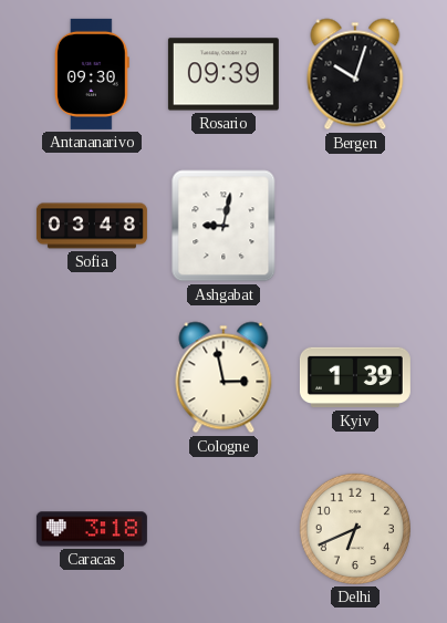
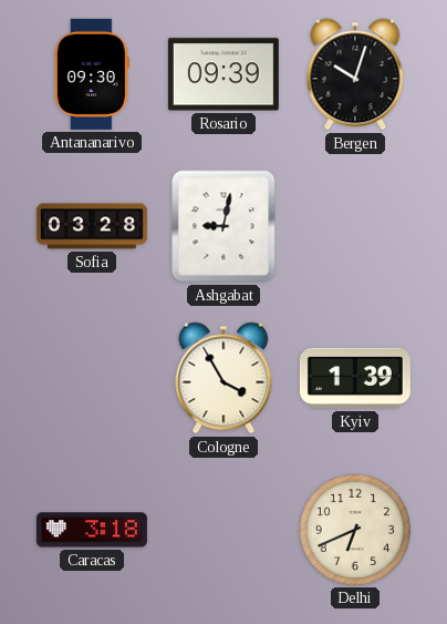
Sofia: 03:48 -> 03:28 (92, 226)
Cologne: 2:58 -> 3:55 (224, 378)
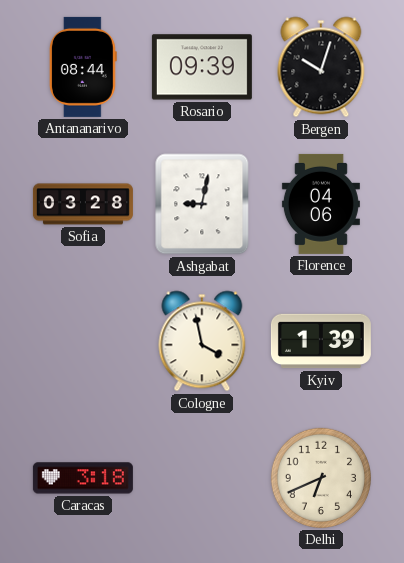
Antananarivo: 09:30 -> 08:44 (83, 67)
Florence: none -> 04:06 (321, 204)
Cologne: 3:55 -> 3:58 (202, 341)
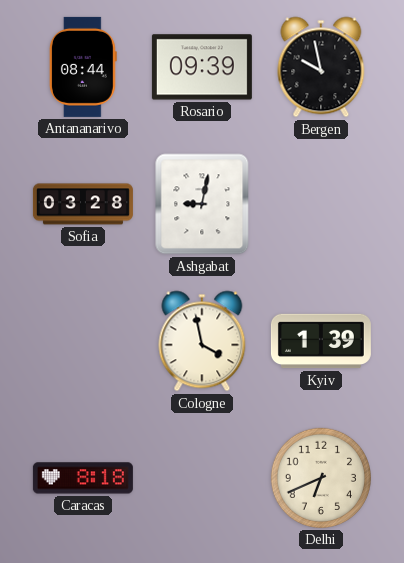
Bergen: 10:03 -> 9:58 (321, 67)
Florence: 04:06 -> none (321, 204)
Caracas: 3:18 -> 8:18 (83, 478)
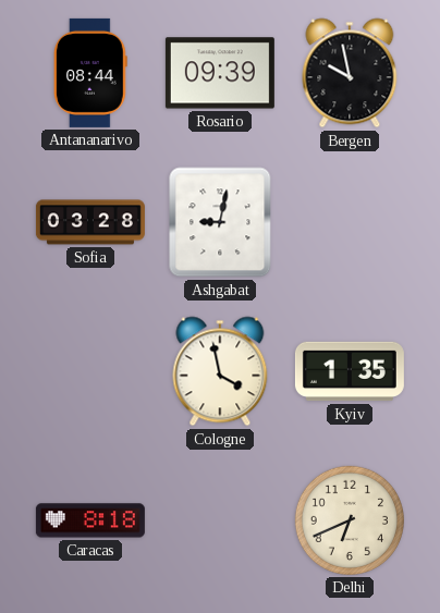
Kyiv: 1:39 -> 1:35 (350, 371)
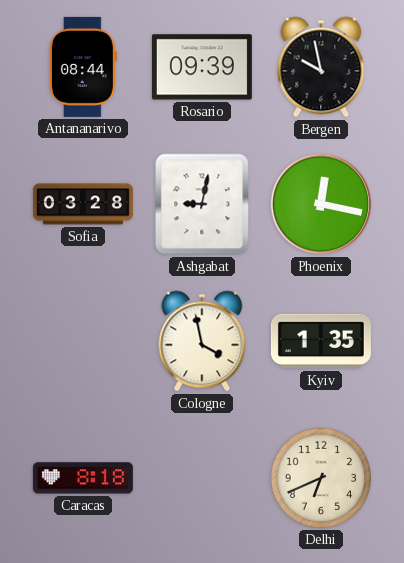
Phoenix: none -> 12:17 (321, 204)
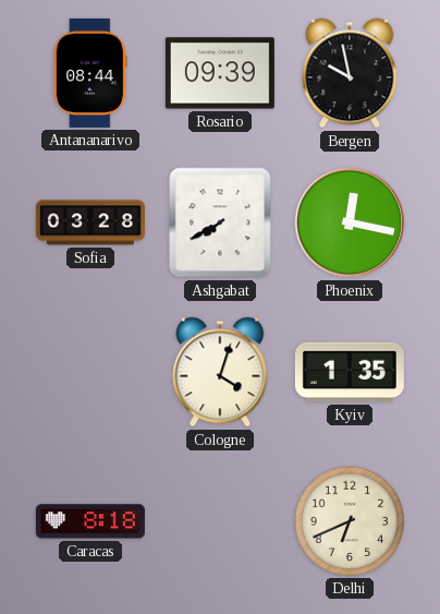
Ashgabat: 9:02 -> 7:40 (220, 222)
Cologne: 3:58 -> 4:03 (220, 372)
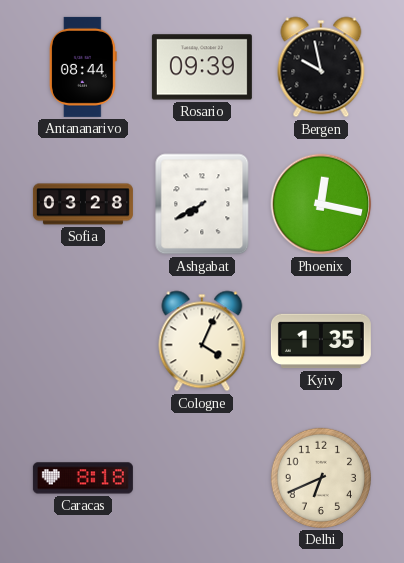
Cologne: 4:03 -> 4:04 (202, 341)
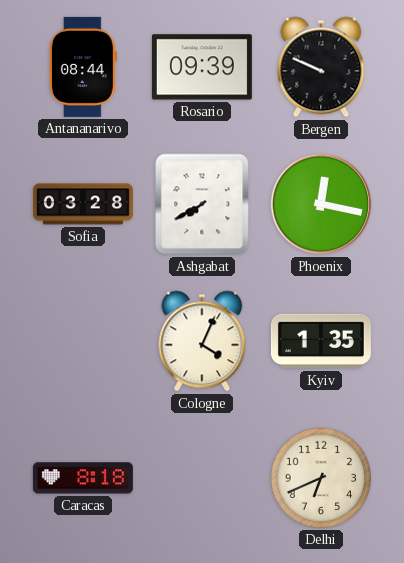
Bergen: 9:58 -> 9:49 (321, 67)
